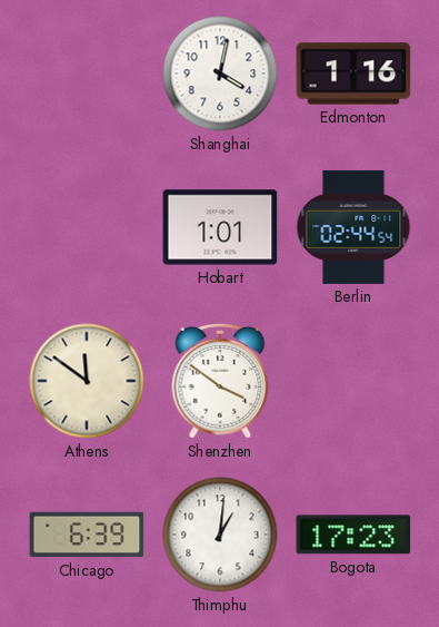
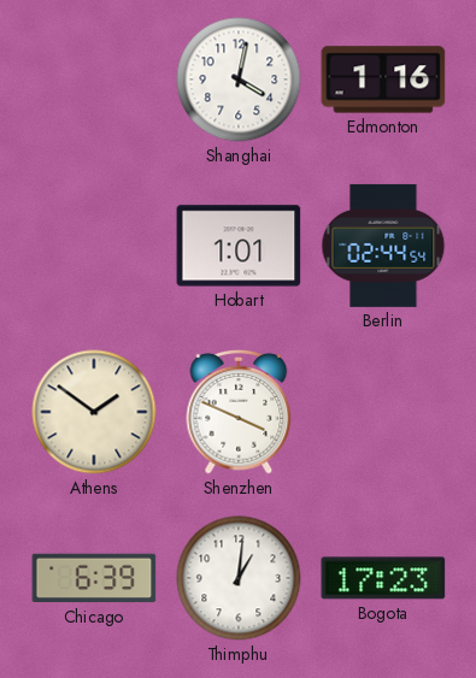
Athens: 11:51 -> 1:51 (94, 412)
Shenzhen: 3:51 -> 3:49 (239, 412)
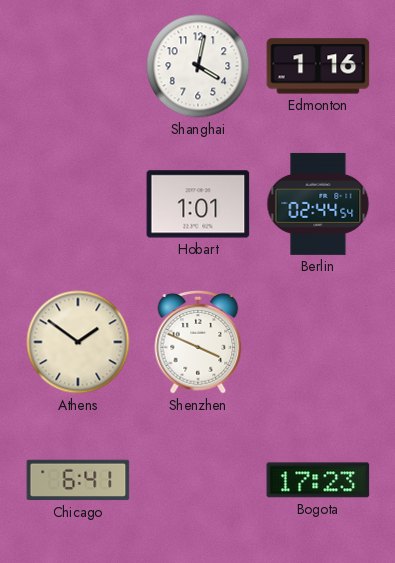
Chicago: 6:39 -> 6:41 (78, 480)
Thimphu: 1:01 -> none (239, 578)
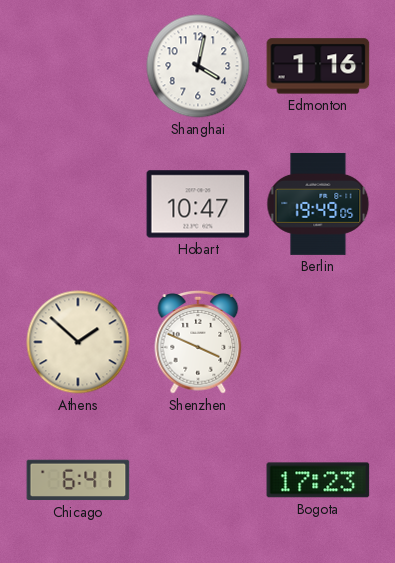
Hobart: 1:01 -> 10:47 (198, 204)
Berlin: 02:44 -> 19:49 (318, 204)
Athens: 1:51 -> 1:52 (78, 342)
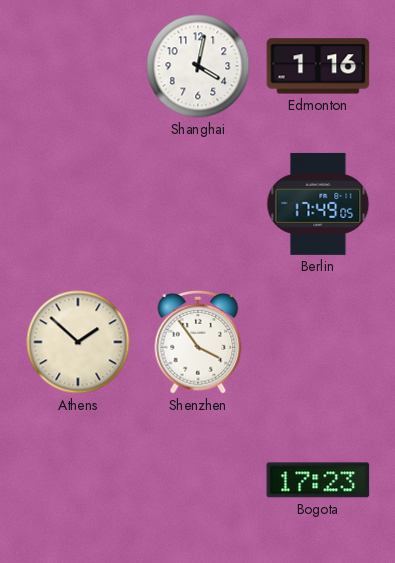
Hobart: 10:47 -> none (198, 204)
Berlin: 19:49 -> 17:49 (318, 204)
Shenzhen: 3:49 -> 3:54 (198, 342)
Chicago: 6:41 -> none (78, 480)
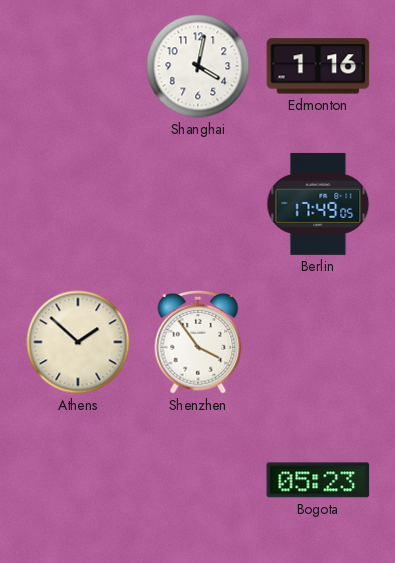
Bogota: 17:23 -> 05:23 (318, 480)
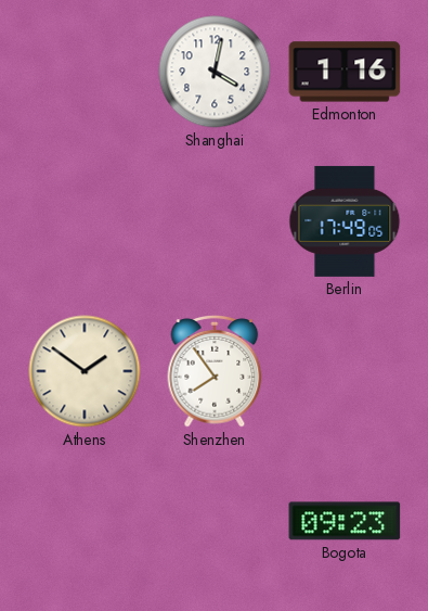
Athens: 1:52 -> 1:51 (85, 371)
Shenzhen: 3:54 -> 7:54 (215, 371)
Bogota: 05:23 -> 09:23 (345, 521)
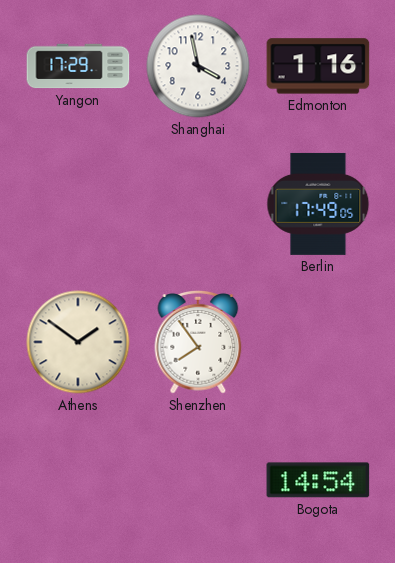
Yangon: none -> 17:29 (78, 66)
Shanghai: 4:02 -> 3:58 (198, 66)
Bogota: 09:23 -> 14:54 (318, 480)
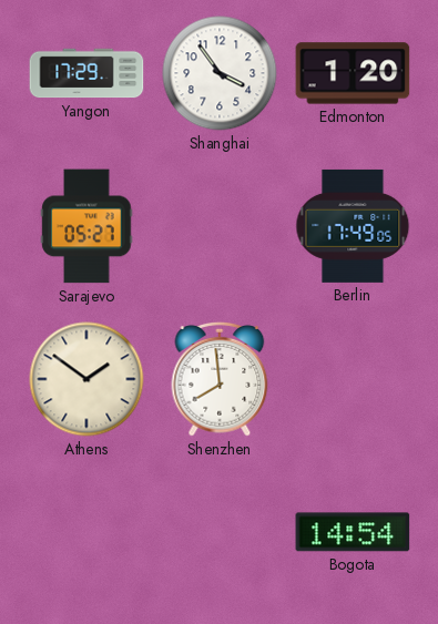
Shanghai: 3:58 -> 3:54 (220, 73)
Edmonton: 1:16 -> 1:20 (353, 73)
Sarajevo: none -> 05:27 (86, 226)
Shenzhen: 7:54 -> 7:59 (220, 379)
